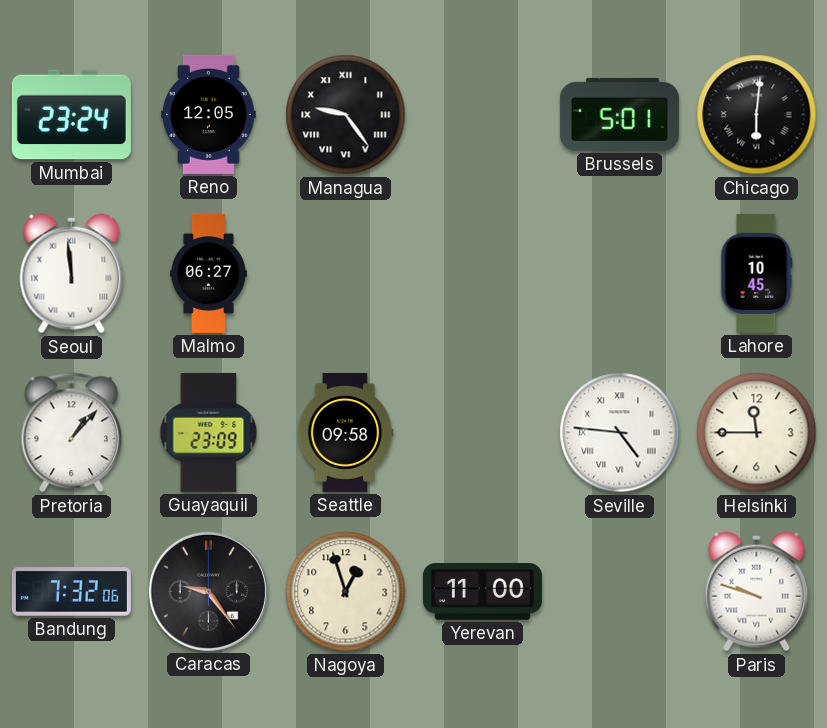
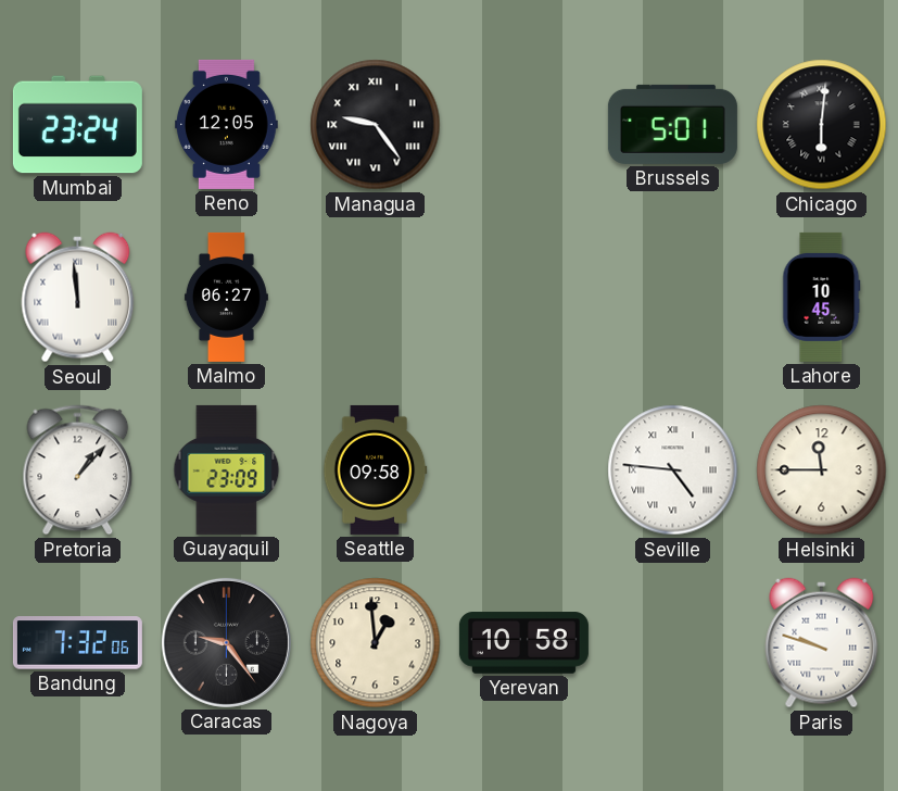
Nagoya: 12:57 -> 12:59 (376, 643)
Yerevan: 11:00 -> 10:58 (523, 643)
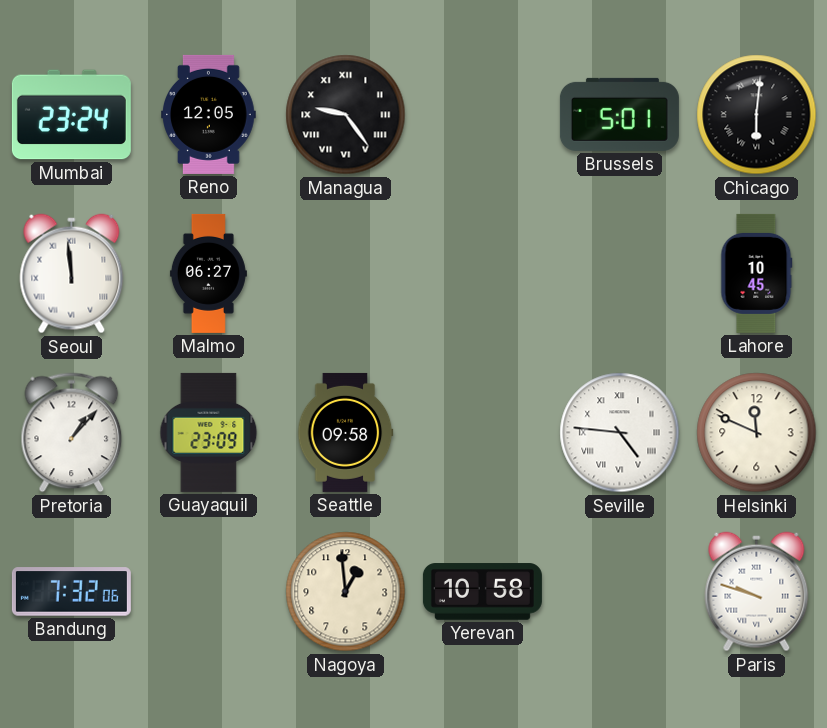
Helsinki: 11:45 -> 11:49 (757, 433)
Caracas: 9:24 -> none (226, 642)
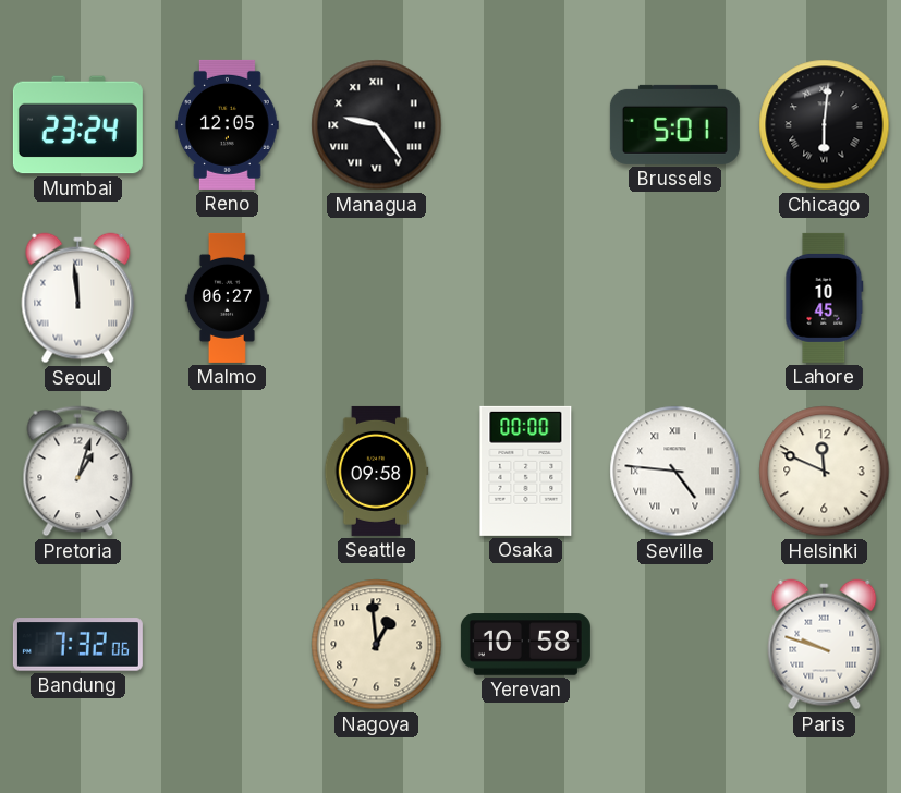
Pretoria: 1:07 -> 1:03 (78, 472)
Guayaquil: 23:09 -> none (209, 432)
Osaka: none -> 00:00 (526, 471)
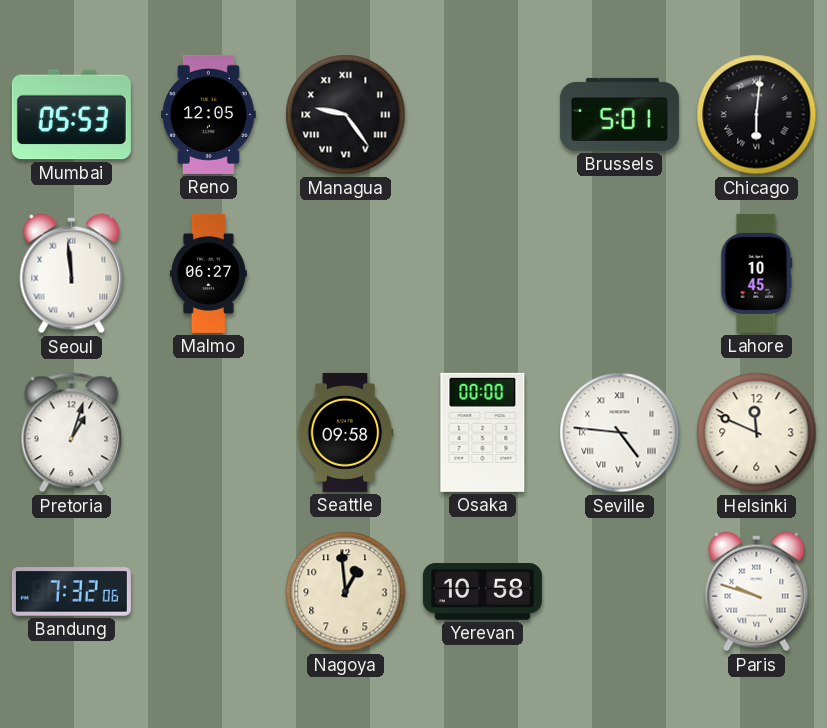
Mumbai: 23:24 -> 05:53 (71, 115)
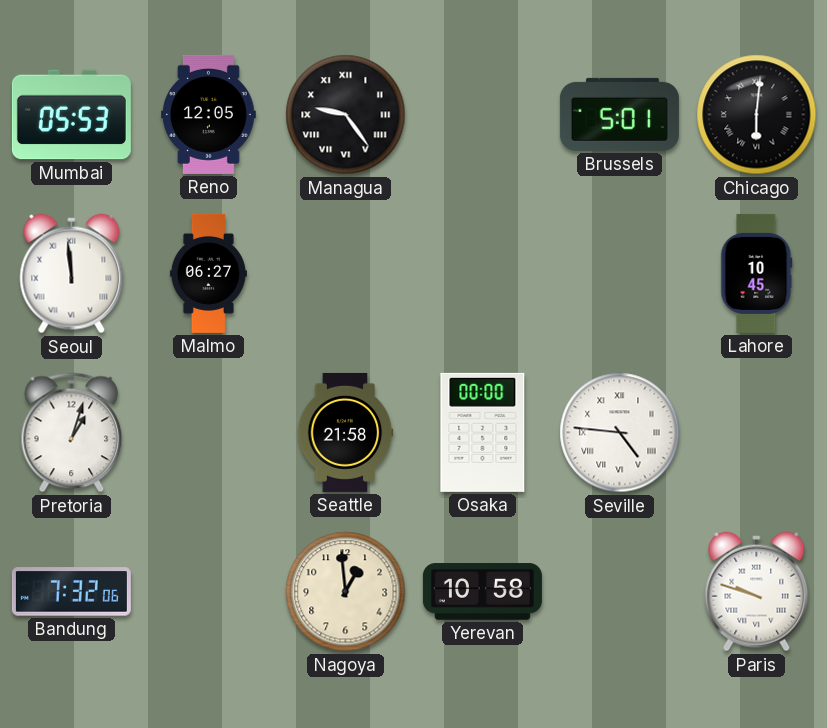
Seattle: 09:58 -> 21:58 (345, 432)
Helsinki: 11:49 -> none (757, 433)
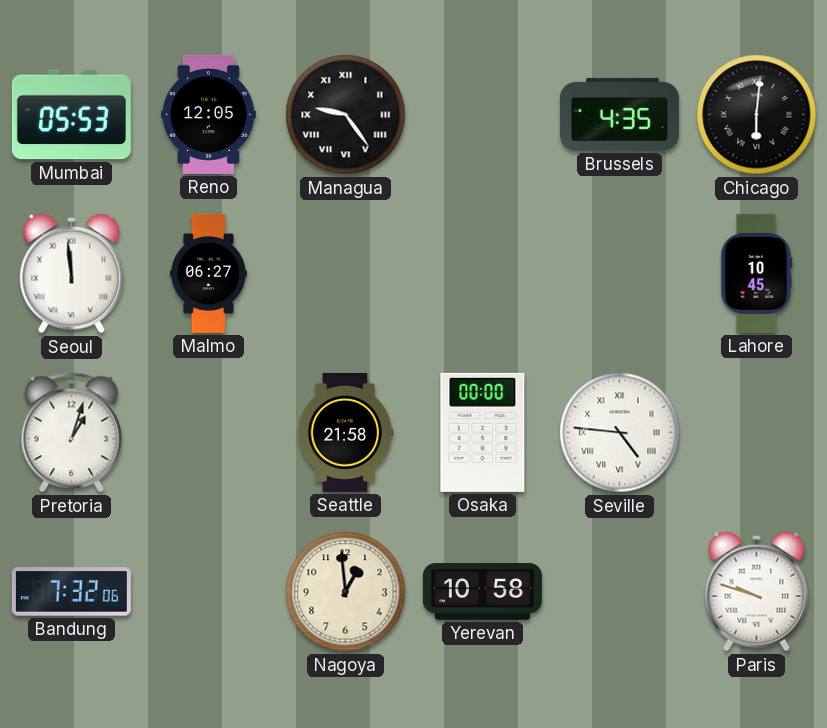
Brussels: 5:01 -> 4:35 (619, 114)
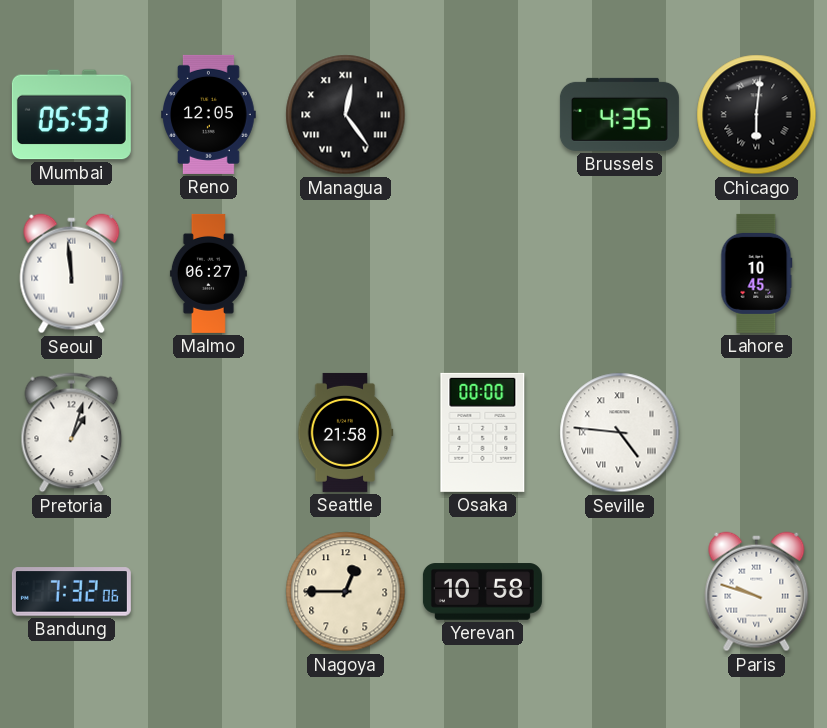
Managua: 9:24 -> 12:24 (346, 115)
Nagoya: 12:59 -> 12:45 (346, 592)
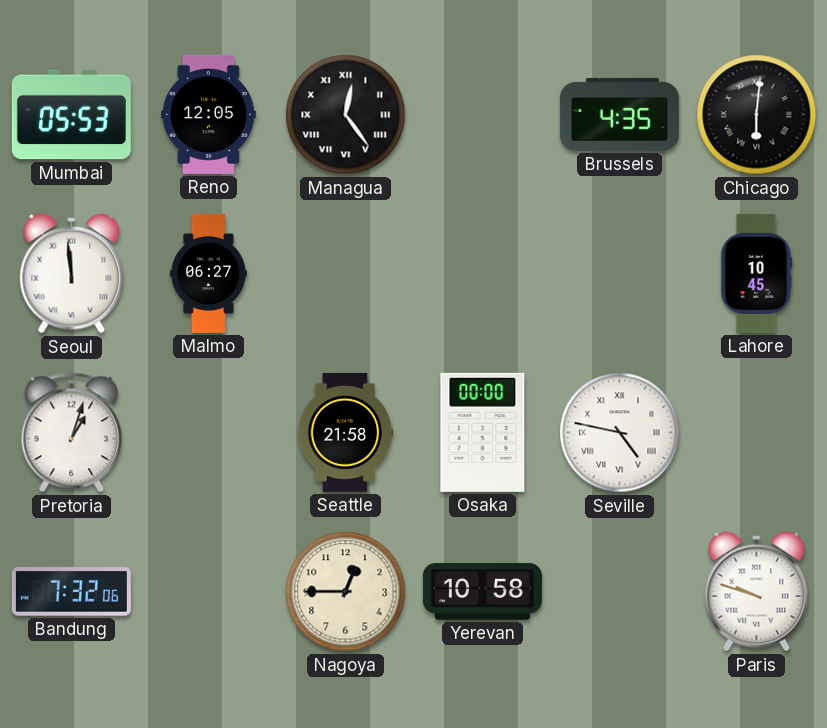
Seville: 4:46 -> 4:47 (620, 433)
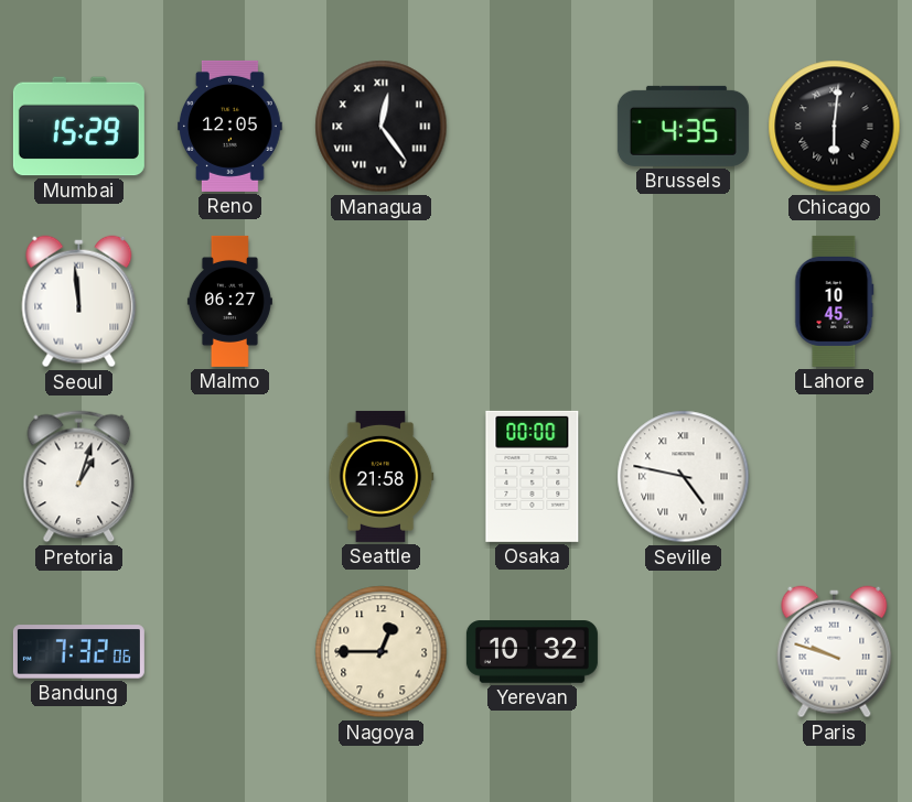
Mumbai: 05:53 -> 15:29 (78, 127)
Yerevan: 10:58 -> 10:32 (532, 652)
